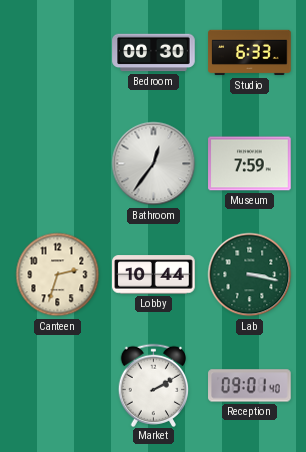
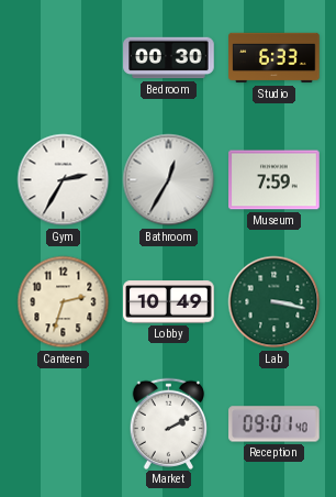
Gym: none -> 2:35 (64, 180)
Bathroom: 12:36 -> 12:35 (169, 180)
Lobby: 10:44 -> 10:49 (169, 302)
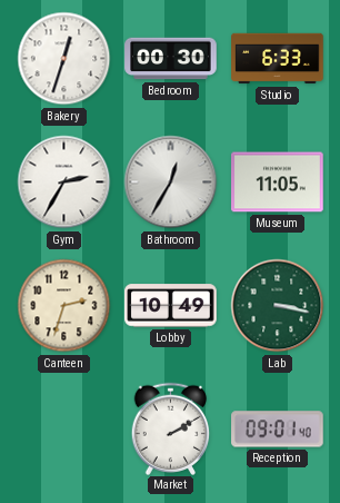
Bakery: none -> 12:33 (64, 59)
Museum: 7:59 -> 11:05 (278, 183)
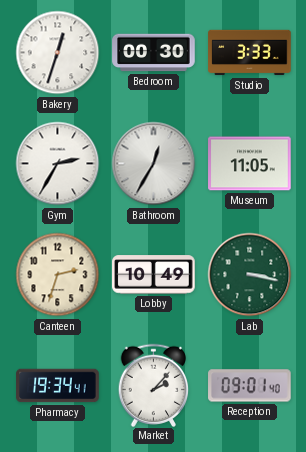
Studio: 6:33 -> 3:33 (250, 53)
Pharmacy: none -> 19:34 (58, 386)
Market: 2:10 -> 2:07 (154, 385)
